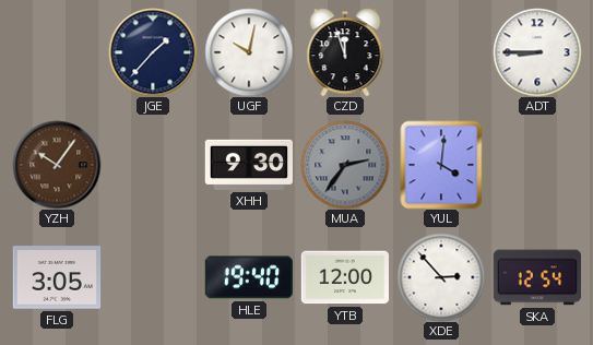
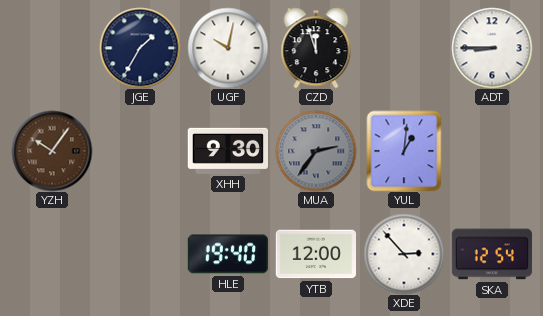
JGE: 1:37 -> 1:35 (140, 48)
YUL: 4:01 -> 1:01 (404, 151)
FLG: 3:05 -> none (57, 277)
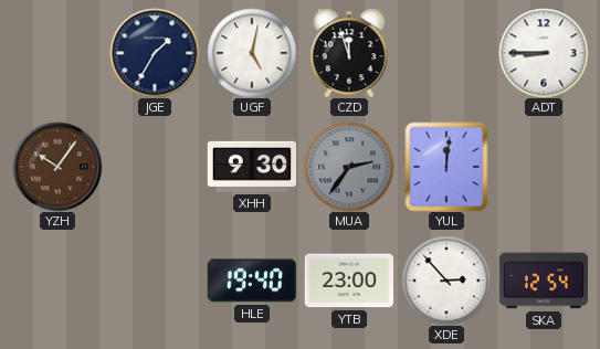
UGF: 10:02 -> 5:02 (252, 53)
YUL: 1:01 -> 12:01 (446, 167)
YTB: 12:00 -> 23:00 (349, 281)
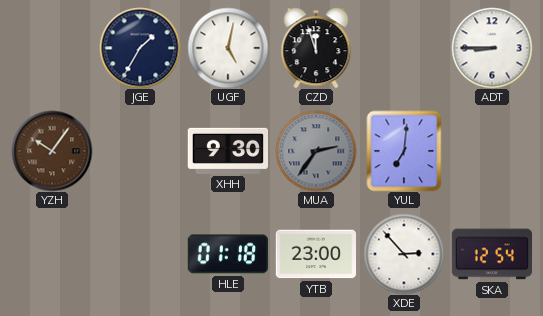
YUL: 12:01 -> 7:01 (404, 151)
HLE: 19:40 -> 01:18 (227, 254)
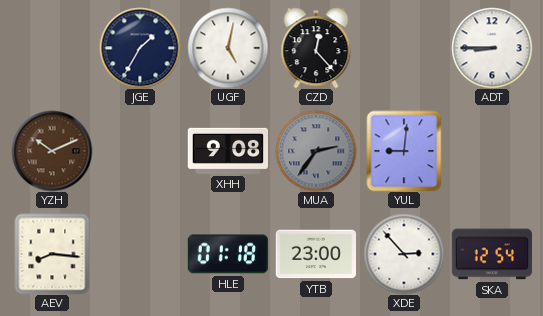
CZD: 11:57 -> 12:23 (316, 48)
YZH: 10:06 -> 10:11 (52, 151)
XHH: 9:30 -> 9:08 (227, 151)
YUL: 7:01 -> 9:01 (404, 151)
AEV: none -> 8:16 (52, 254)
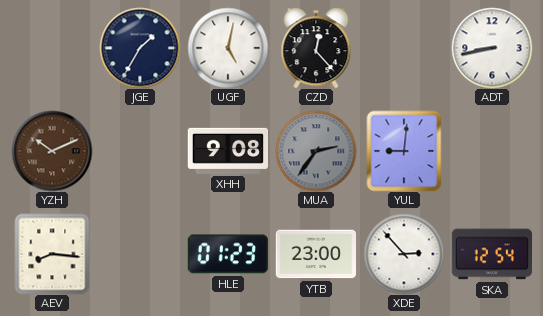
ADT: 8:45 -> 8:43 (492, 48)
HLE: 01:18 -> 01:23 (227, 254)
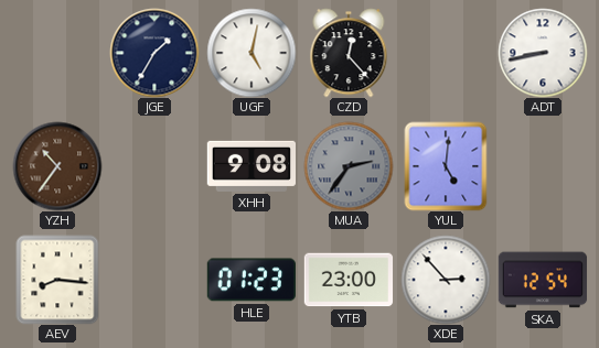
YZH: 10:11 -> 10:36 (57, 166)
YUL: 9:01 -> 5:01 (446, 166)
